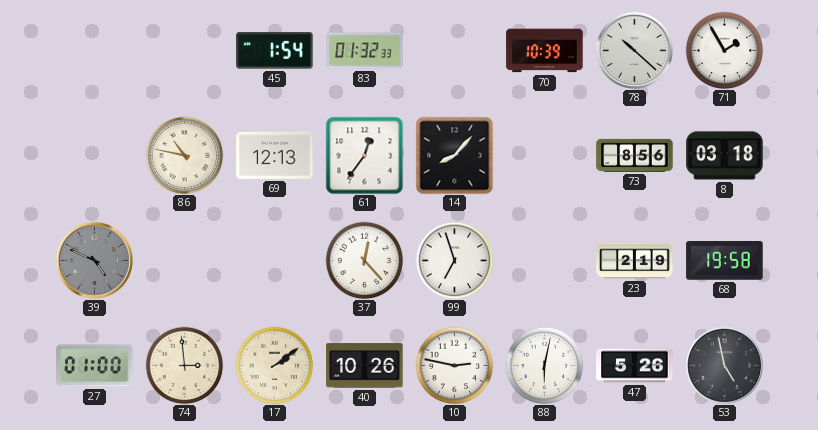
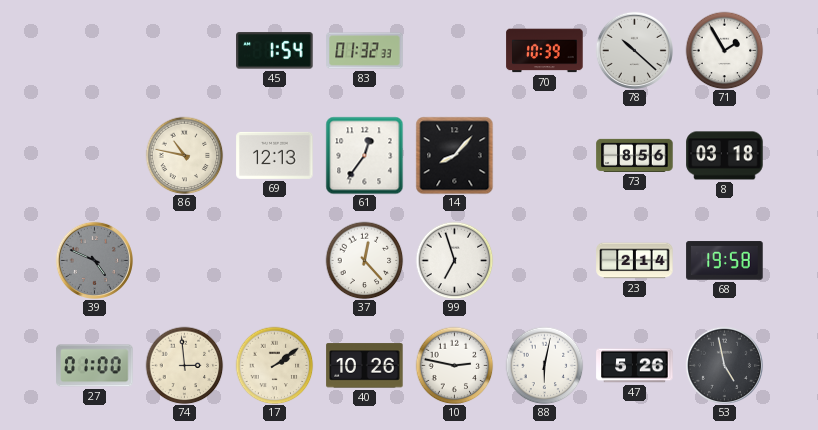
23: 2:19 -> 2:14 (635, 261)
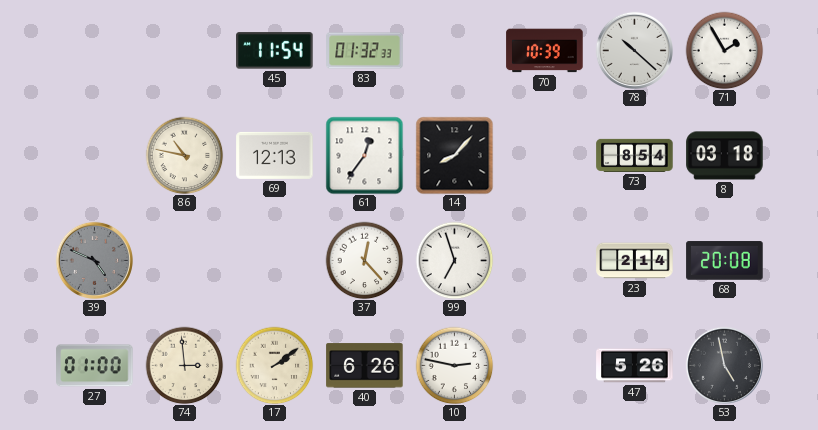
45: 1:54 -> 11:54 (275, 51)
73: 8:56 -> 8:54 (635, 155)
68: 19:58 -> 20:08 (725, 261)
40: 10:26 -> 6:26 (365, 366)
88: 6:02 -> none (544, 365)
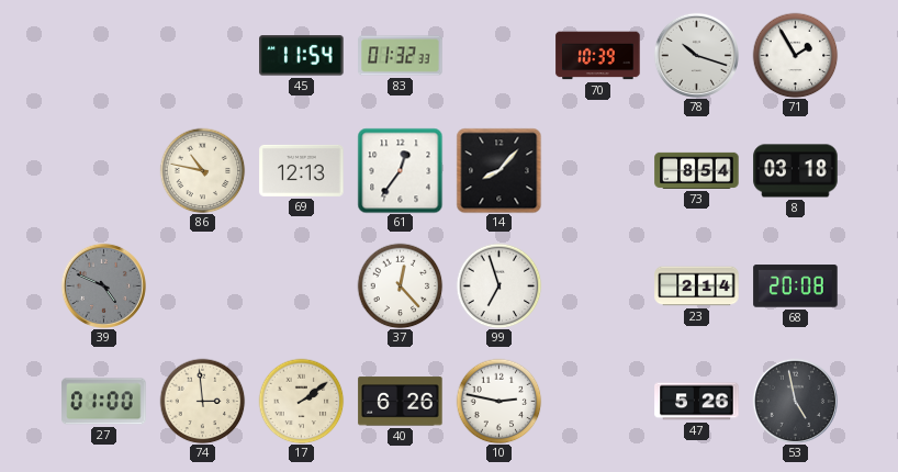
78: 10:22 -> 10:18 (696, 55)
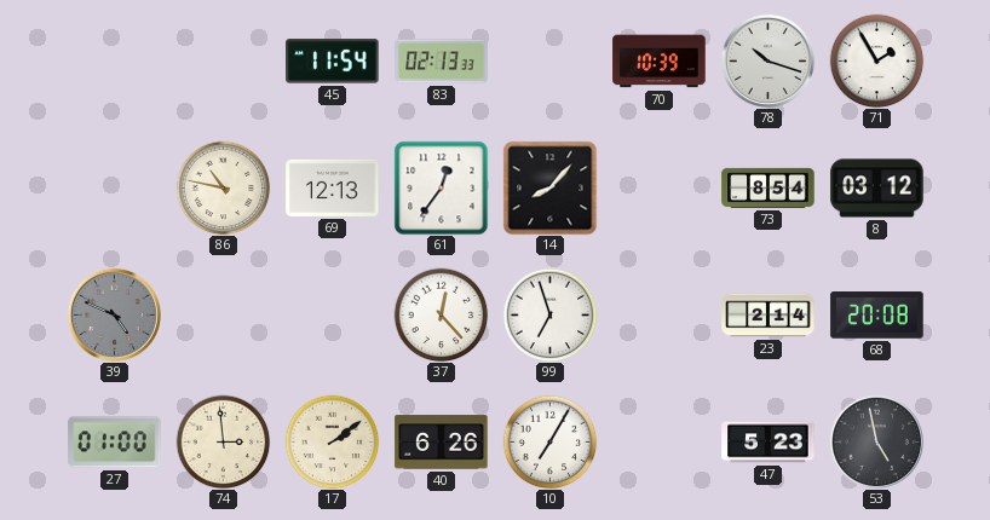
83: 01:32 -> 02:13 (442, 62)
8: 03:18 -> 03:12 (877, 189)
10: 2:47 -> 7:05 (549, 441)
47: 5:26 -> 5:23 (769, 443)
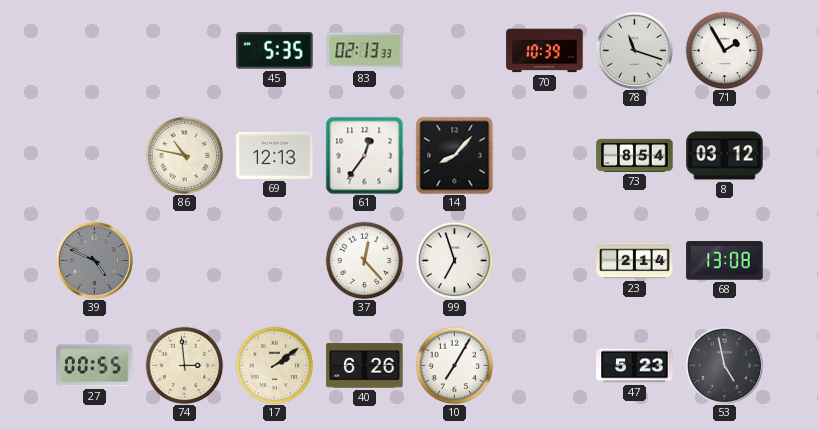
45: 11:54 -> 5:35 (275, 51)
78: 10:18 -> 11:18 (634, 50)
68: 20:08 -> 13:08 (725, 261)
27: 01:00 -> 00:55 (95, 366)
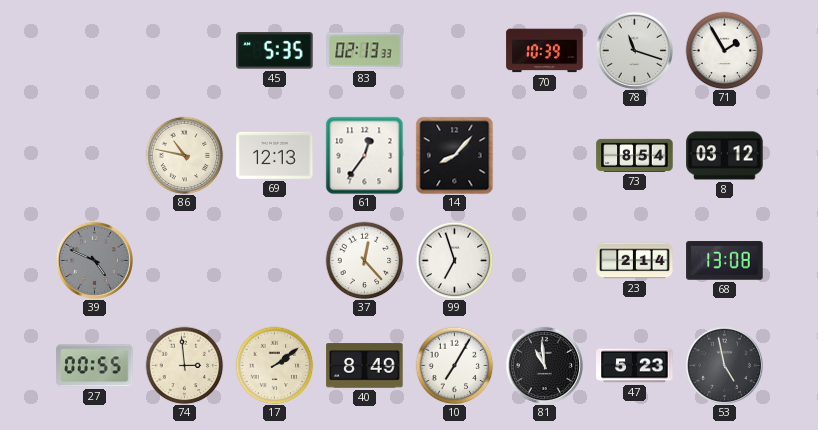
40: 6:26 -> 8:49 (365, 366)
81: none -> 10:59 (544, 365)
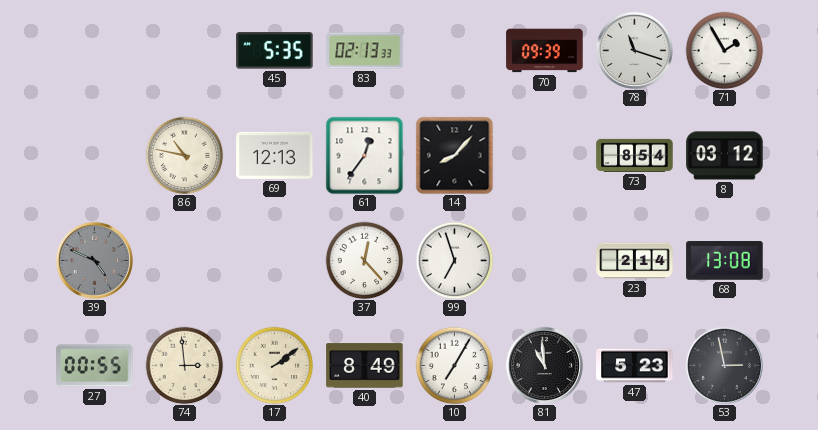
70: 10:39 -> 09:39 (545, 51)
53: 4:58 -> 2:58 (724, 365)
